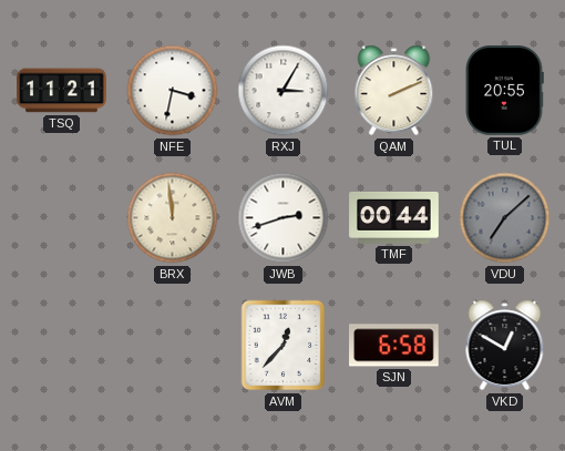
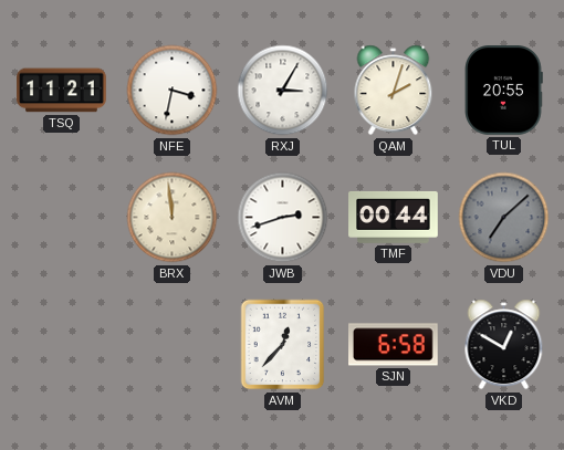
QAM: 2:11 -> 2:03 (394, 91)
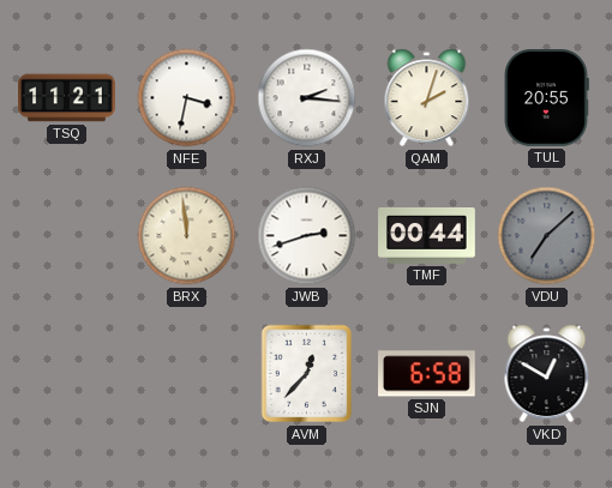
RXJ: 3:05 -> 2:16 (307, 98)
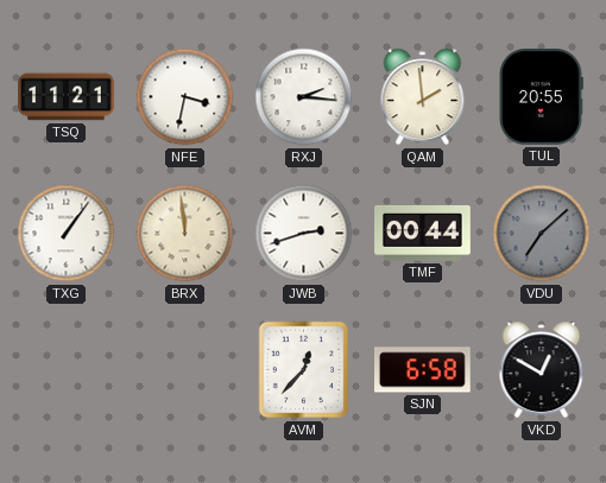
QAM: 2:03 -> 1:59 (423, 97)
TXG: none -> 1:06 (67, 234)
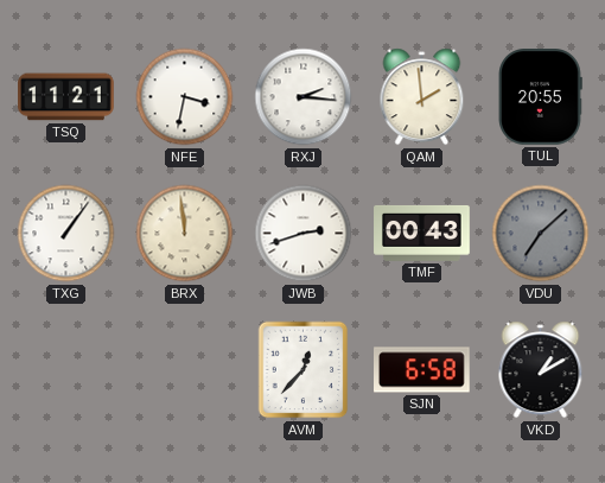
TMF: 00:44 -> 00:43 (422, 233)
VKD: 12:50 -> 1:10 (541, 370)
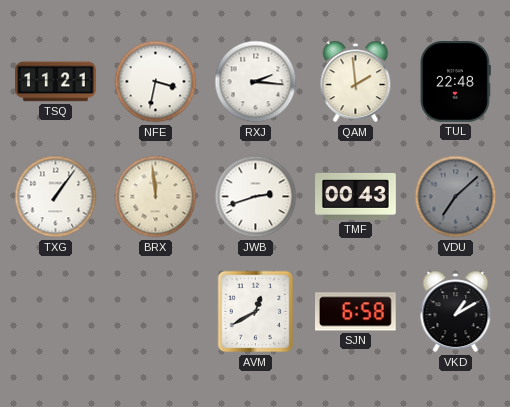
TUL: 20:55 -> 22:48 (456, 82)
AVM: 12:37 -> 12:40 (256, 312)
